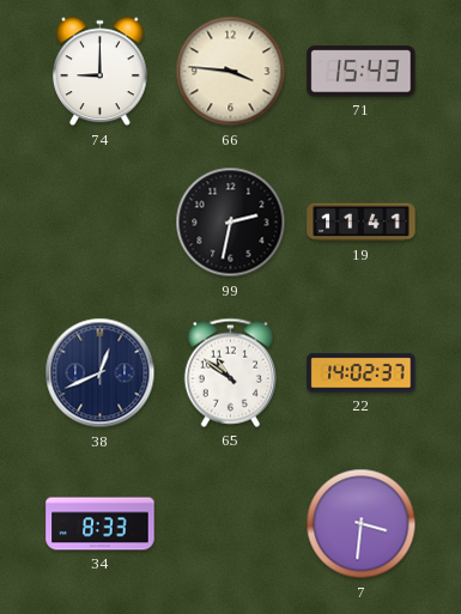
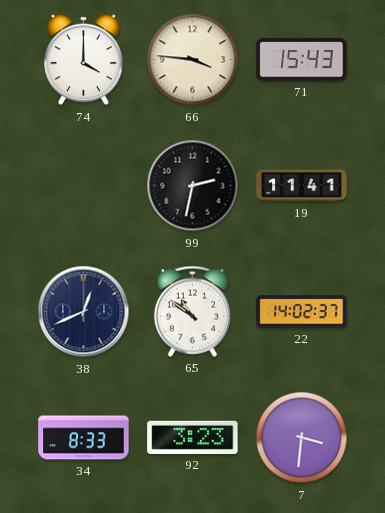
74: 9:00 -> 4:00 (84, 60)
92: none -> 3:23 (193, 437)
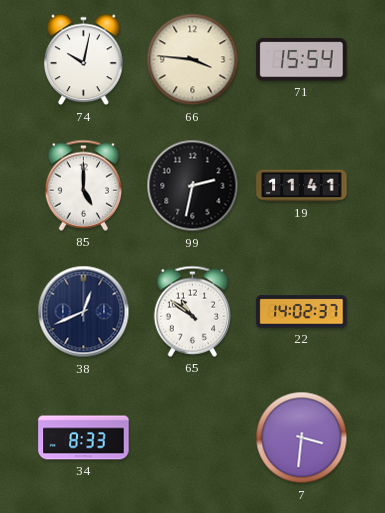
74: 4:00 -> 10:02 (84, 60)
71: 15:43 -> 15:54 (302, 60)
85: none -> 5:00 (83, 185)
92: 3:23 -> none (193, 437)
